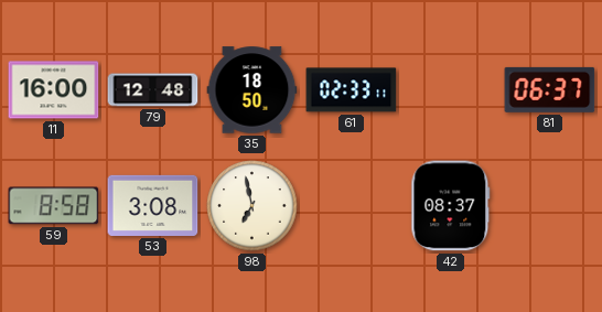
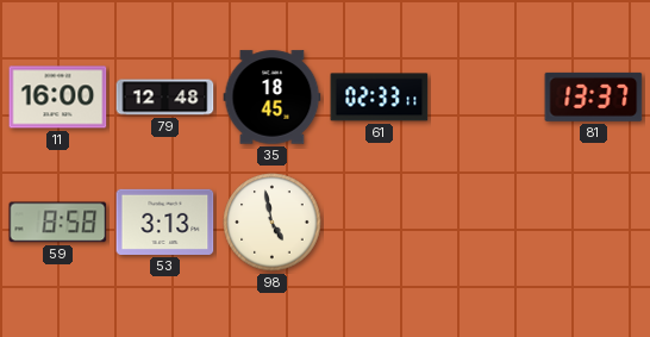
35: 18:50 -> 18:45 (273, 98)
81: 06:37 -> 13:37 (594, 96)
53: 3:08 -> 3:13 (165, 221)
98: 6:58 -> 4:58 (273, 223)
42: 08:37 -> none (451, 206)
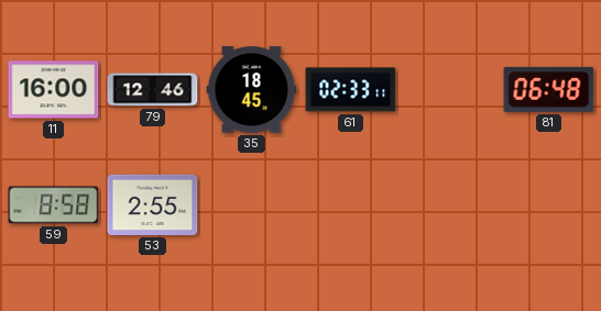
79: 12:48 -> 12:46 (153, 90)
81: 13:37 -> 06:48 (549, 89)
53: 3:13 -> 2:55 (153, 204)
98: 4:58 -> none (273, 223)
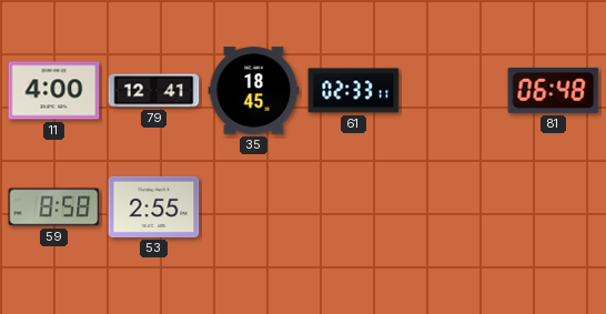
11: 16:00 -> 4:00 (54, 91)
79: 12:46 -> 12:41 (154, 91)
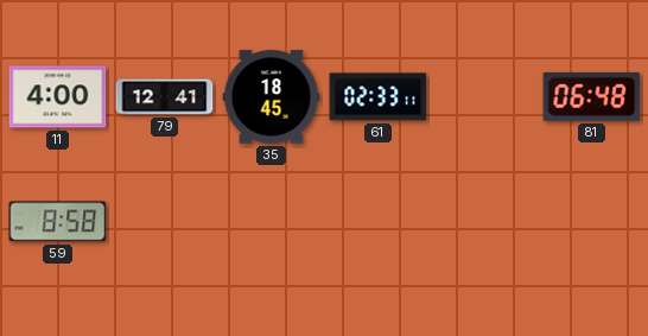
53: 2:55 -> none (154, 206)
